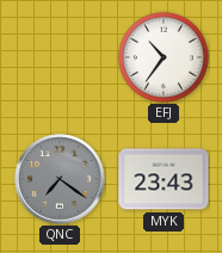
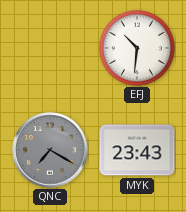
EFJ: 10:36 -> 10:31 (138, 49)
QNC: 7:21 -> 7:20 (50, 150)
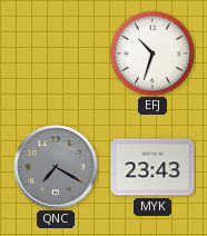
EFJ: 10:31 -> 10:33 (154, 55)
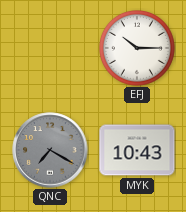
EFJ: 10:33 -> 10:15 (138, 49)
MYK: 23:43 -> 10:43 (137, 150)
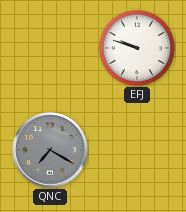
EFJ: 10:15 -> 9:48 (138, 49)
MYK: 10:43 -> none (137, 150)
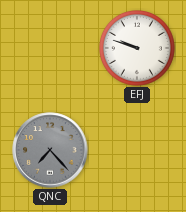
QNC: 7:20 -> 7:23 (50, 150)
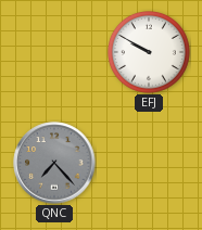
EFJ: 9:48 -> 9:50 (150, 53)
